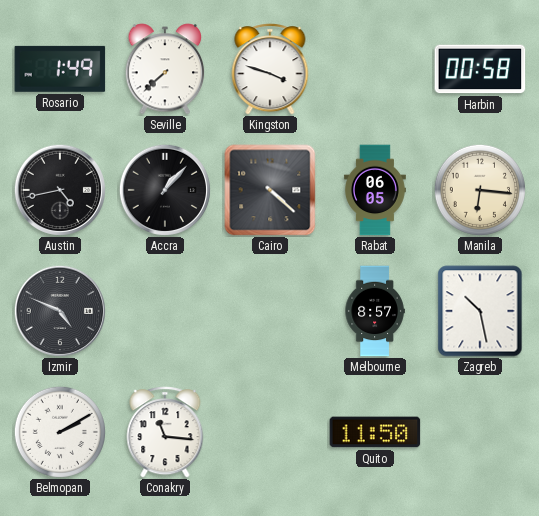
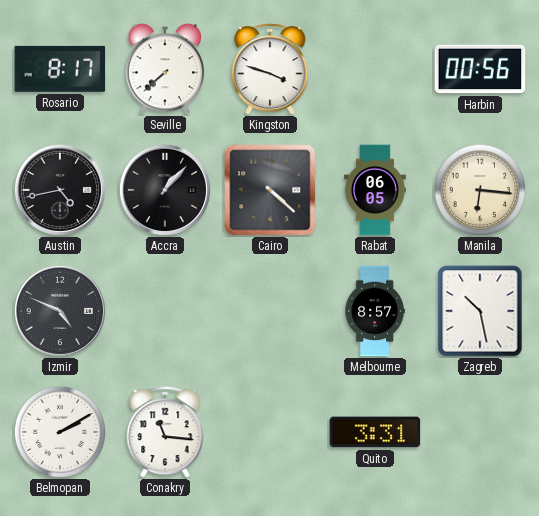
Rosario: 1:49 -> 8:17 (60, 69)
Harbin: 00:58 -> 00:56 (480, 69)
Quito: 11:50 -> 3:31 (375, 432)
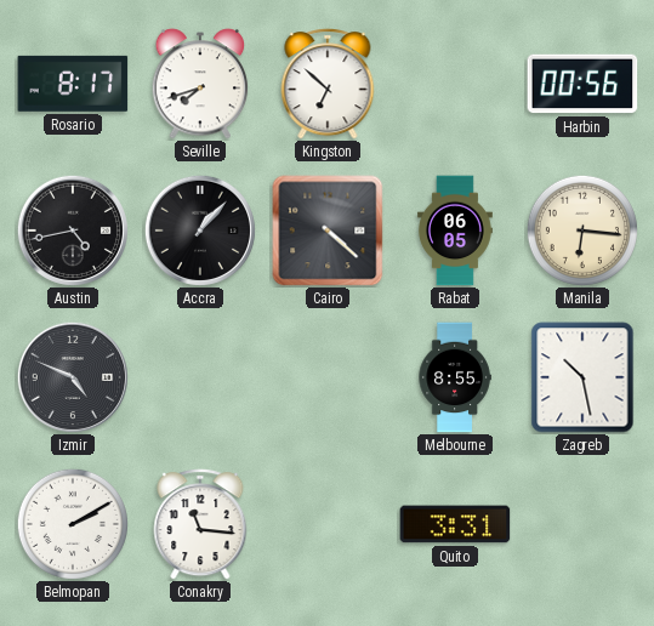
Seville: 7:38 -> 7:42 (200, 84)
Kingston: 3:48 -> 6:52 (328, 84)
Melbourne: 8:57 -> 8:55 (455, 377)
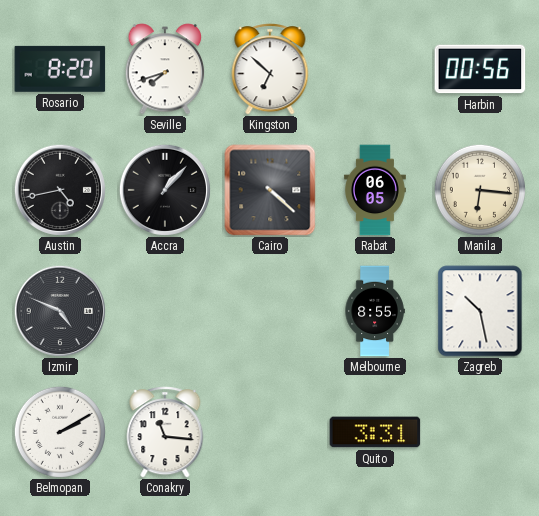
Rosario: 8:17 -> 8:20 (60, 69)
